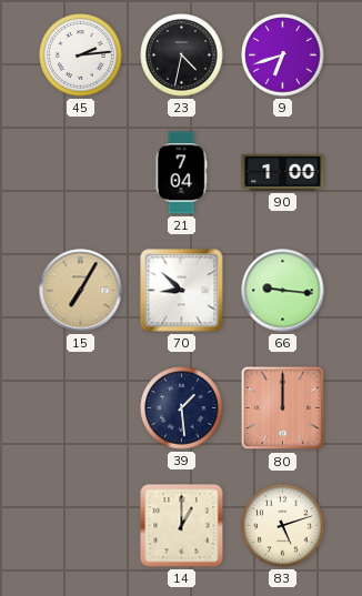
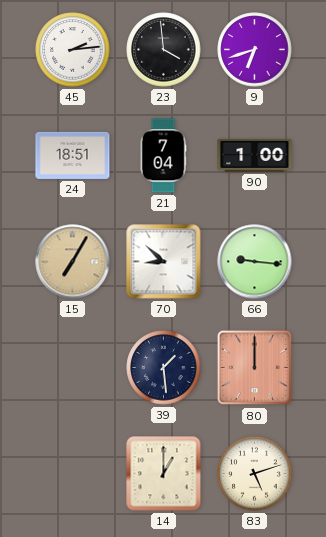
23: 4:32 -> 3:59 (164, 50)
24: none -> 18:51 (73, 155)
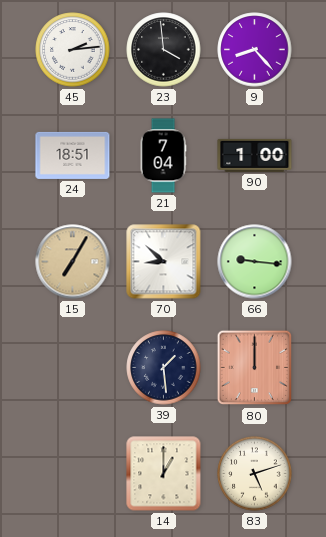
9: 6:42 -> 8:23 (255, 50)
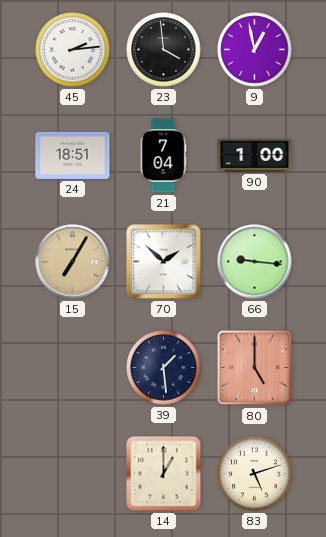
9: 8:23 -> 12:58 (255, 50)
70: 8:52 -> 1:52 (164, 262)
80: 12:00 -> 5:00 (255, 368)
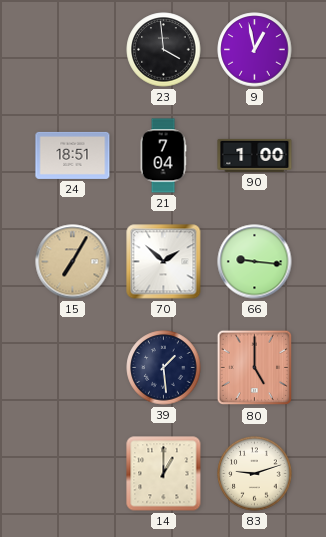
45: 2:14 -> none (73, 50)
83: 5:12 -> 9:12 (255, 474)
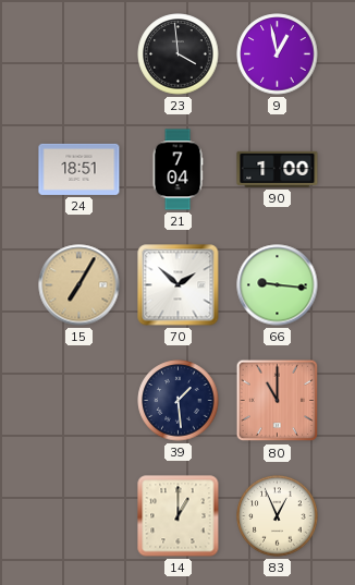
80: 5:00 -> 11:00 (278, 401)
83: 9:12 -> 12:56 (278, 516)
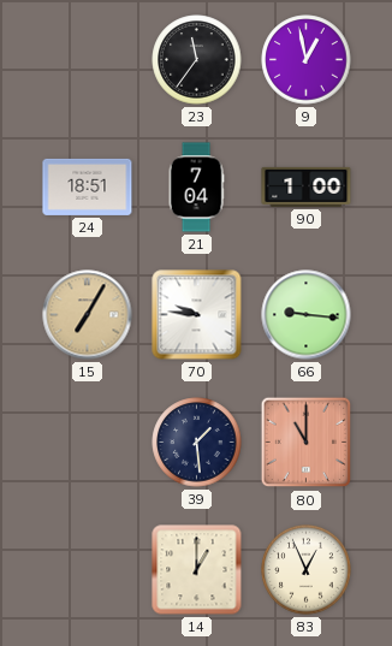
23: 3:59 -> 11:36 (197, 60)
70: 1:52 -> 9:46 (197, 315)
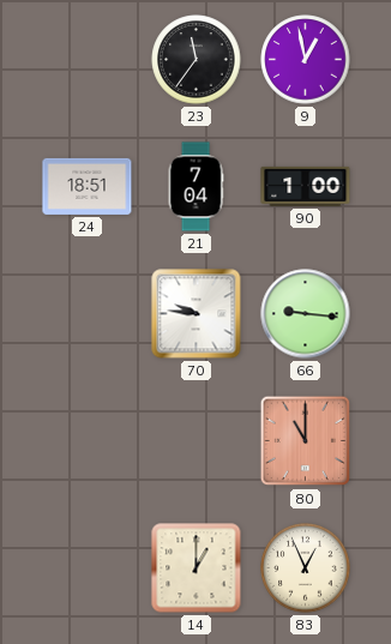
15: 7:05 -> none (88, 315)
39: 1:29 -> none (197, 443)
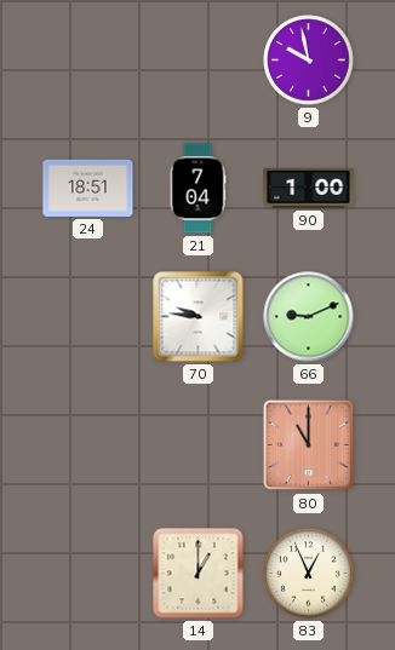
23: 11:36 -> none (197, 60)
9: 12:58 -> 9:58 (309, 61)
66: 9:16 -> 9:11 (309, 317)
